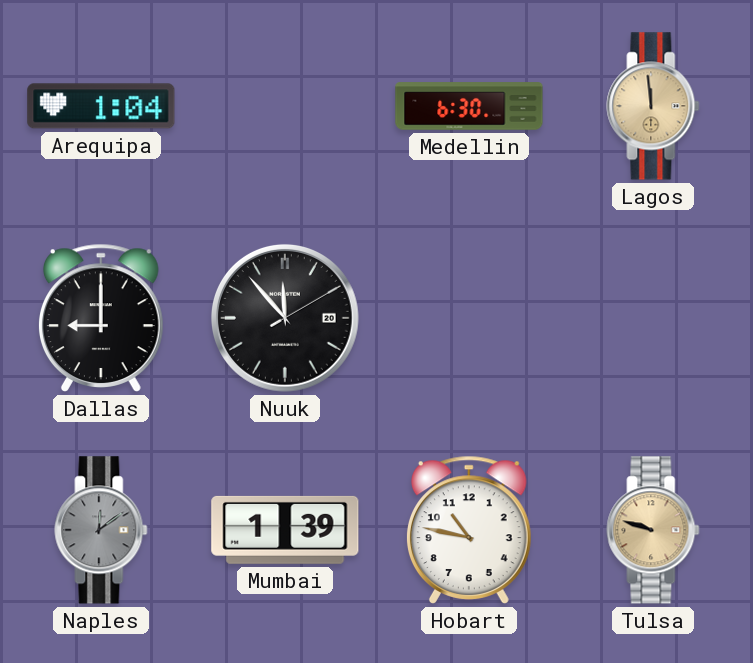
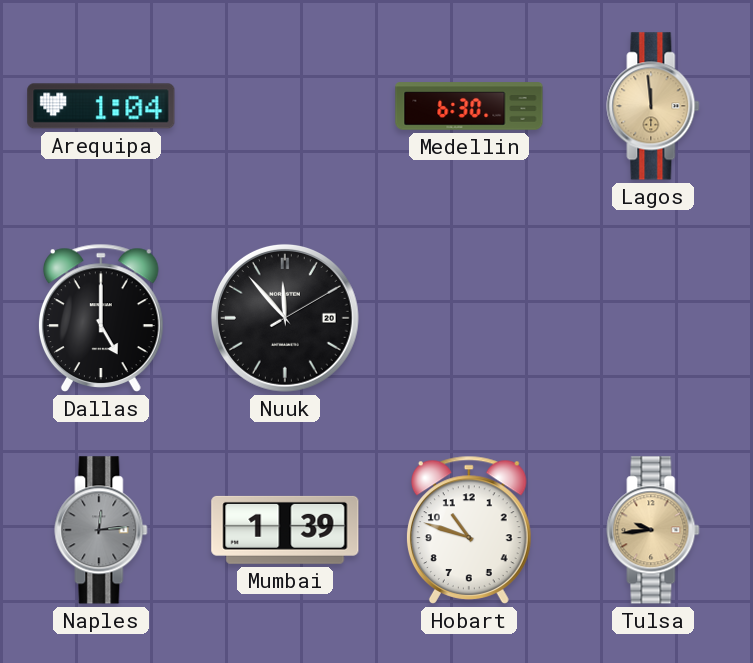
Dallas: 9:00 -> 5:00 (101, 318)
Naples: 12:09 -> 12:14 (101, 530)
Hobart: 10:47 -> 10:48 (469, 530)
Tulsa: 9:48 -> 9:44 (653, 530)
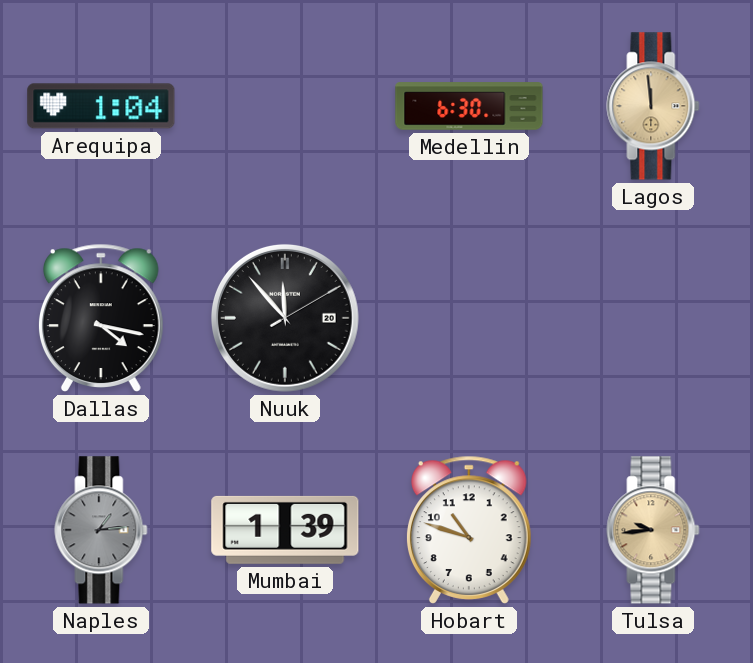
Dallas: 5:00 -> 4:17 (101, 318)
Naples: 12:14 -> 1:14 (101, 530)
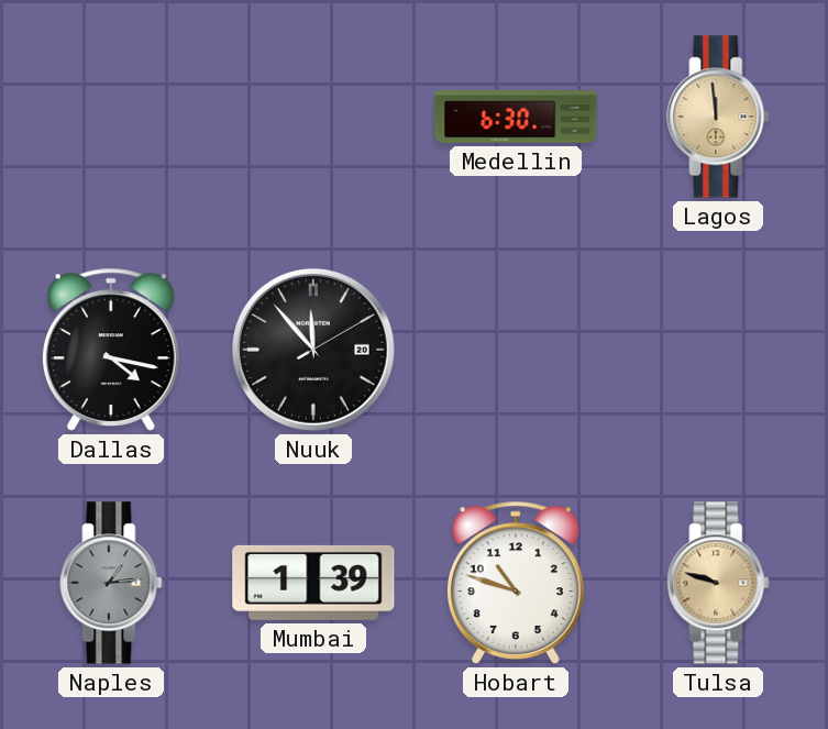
Arequipa: 1:04 -> none (101, 106)
Tulsa: 9:44 -> 9:48 (718, 583)
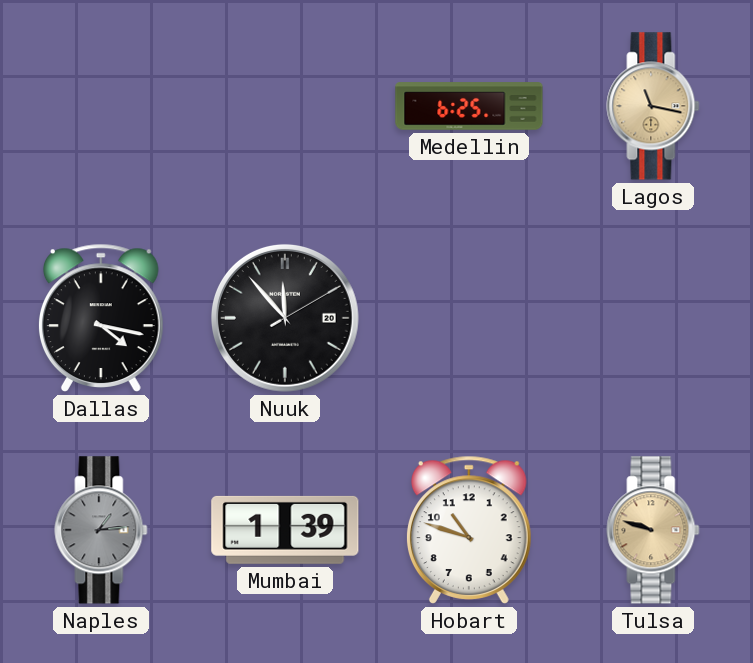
Medellin: 6:30 -> 6:25 (469, 106)
Lagos: 11:59 -> 11:17 (653, 106)
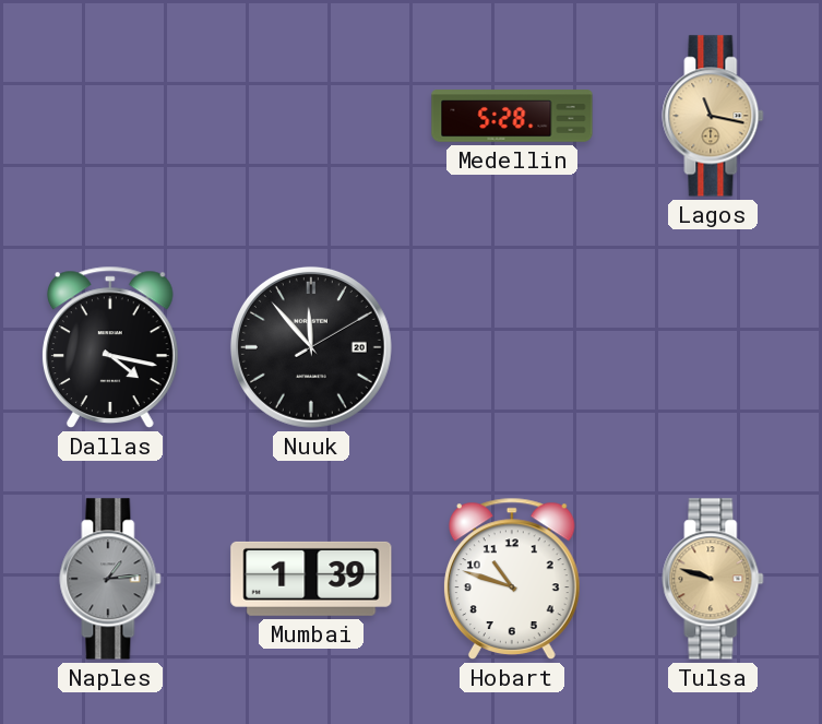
Medellin: 6:25 -> 5:28 (512, 116)
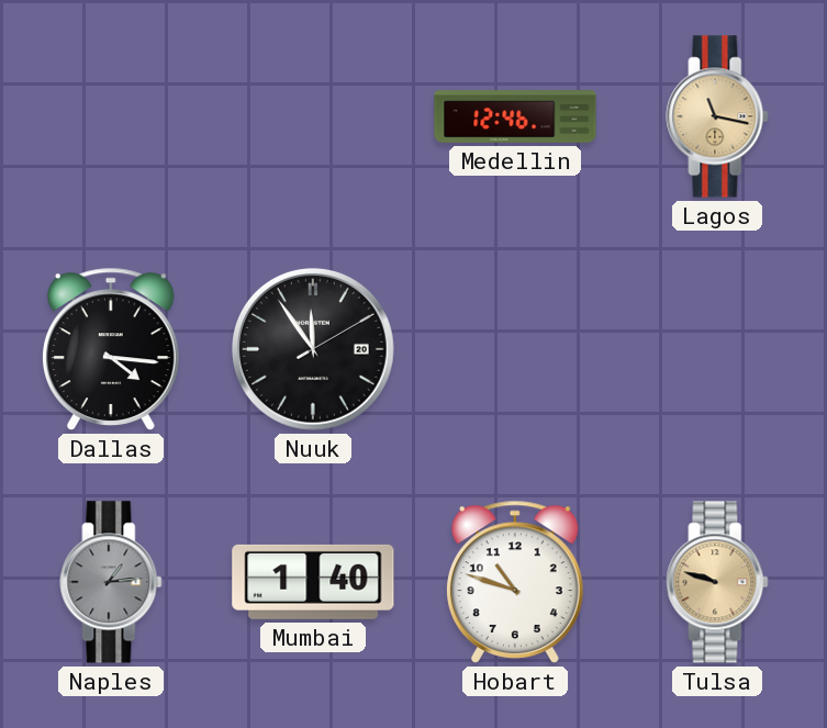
Medellin: 5:28 -> 12:46 (515, 116)
Dallas: 4:17 -> 4:16 (111, 349)
Nuuk: 11:53 -> 11:54 (313, 349)
Mumbai: 1:39 -> 1:40 (313, 582)
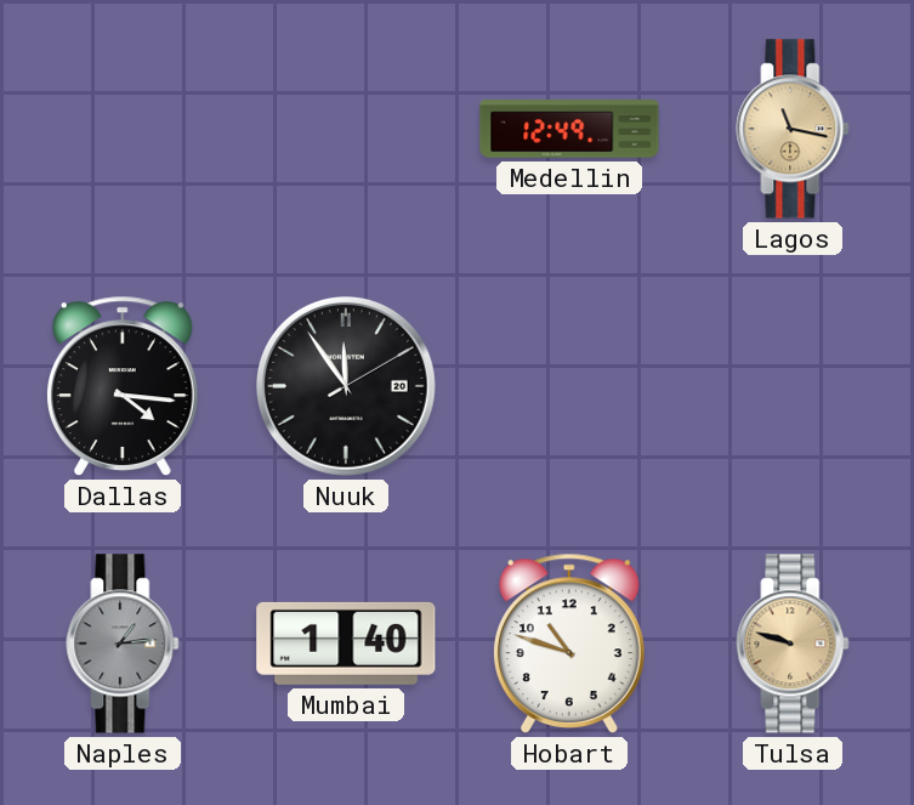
Medellin: 12:46 -> 12:49 (569, 129)
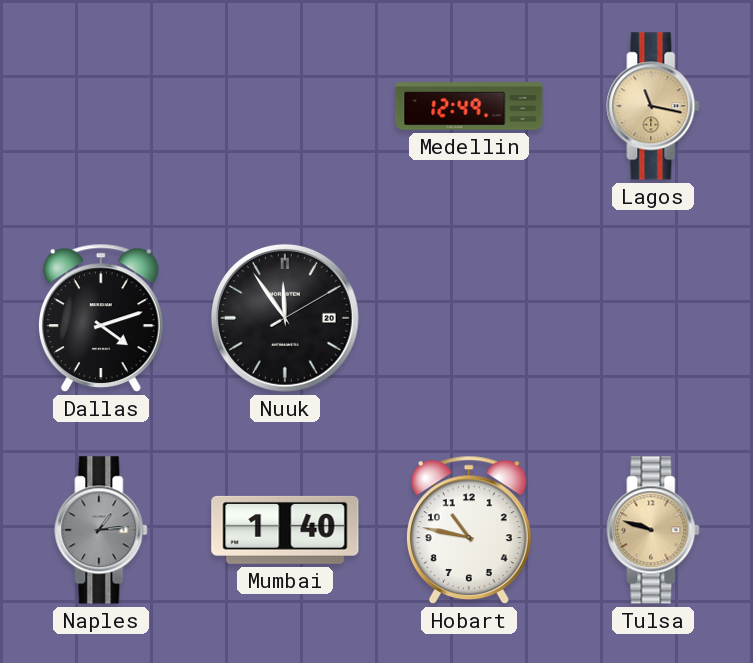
Dallas: 4:16 -> 4:12 (101, 318)
Hobart: 10:48 -> 10:47 (469, 530)
